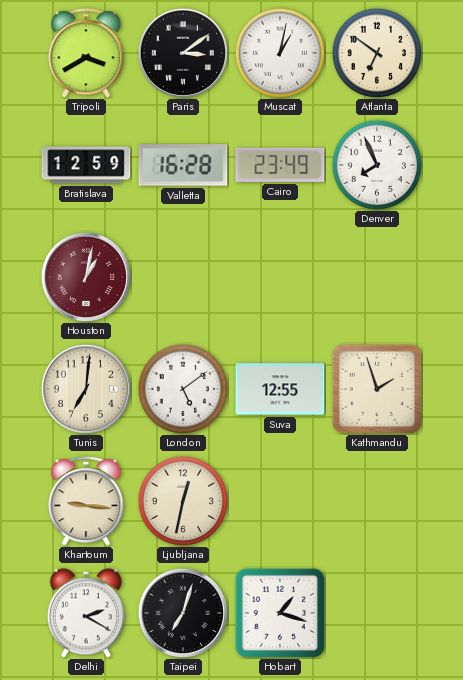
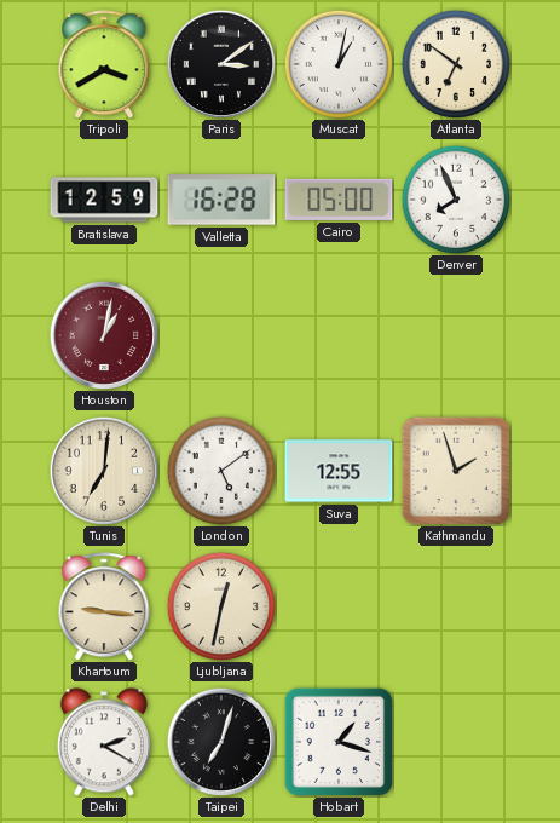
Cairo: 23:49 -> 05:00 (339, 200)
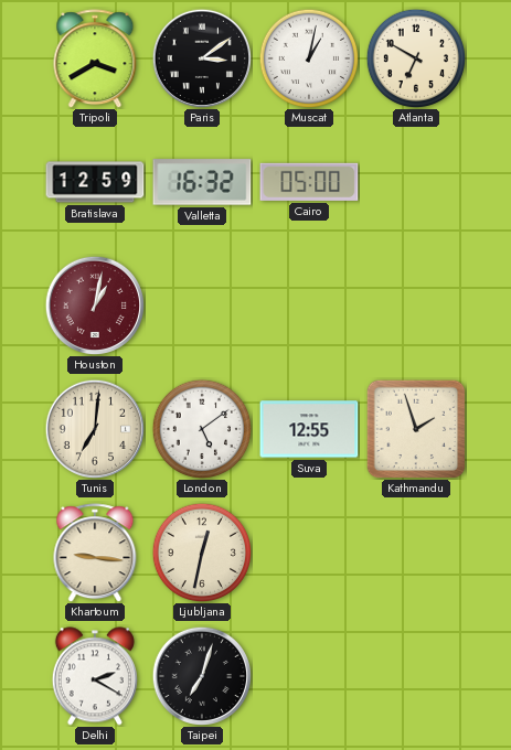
Atlanta: 6:51 -> 6:50 (415, 57)
Valletta: 16:28 -> 16:32 (202, 182)
Denver: 7:56 -> none (455, 198)
Hobart: 1:18 -> none (339, 742)
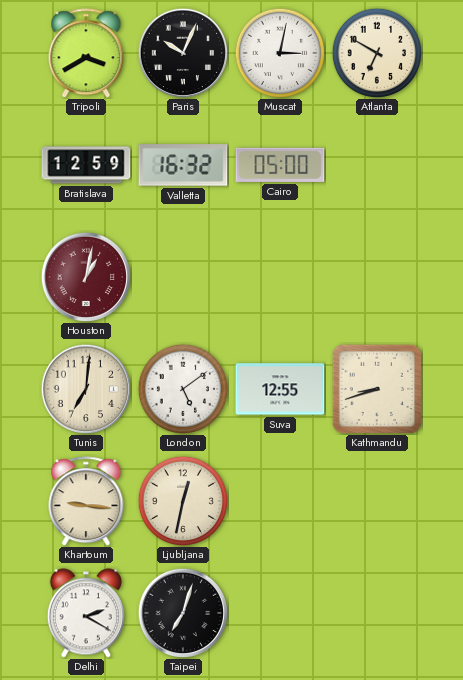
Paris: 3:09 -> 10:04 (182, 52)
Muscat: 1:02 -> 3:02 (279, 52)
Kathmandu: 1:57 -> 8:42 (377, 389)
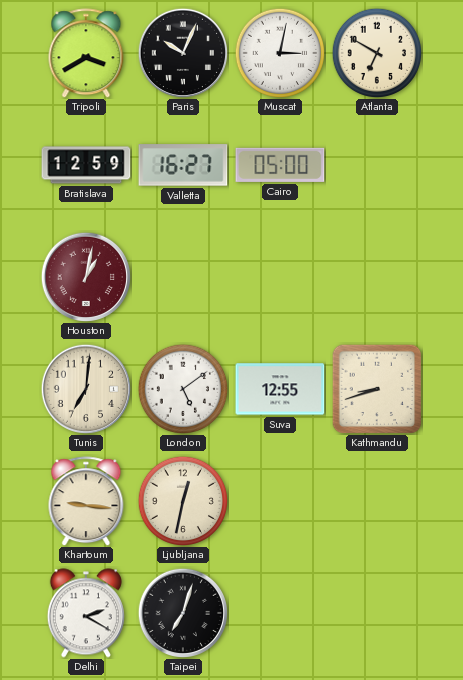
Valletta: 16:32 -> 16:27 (183, 165)
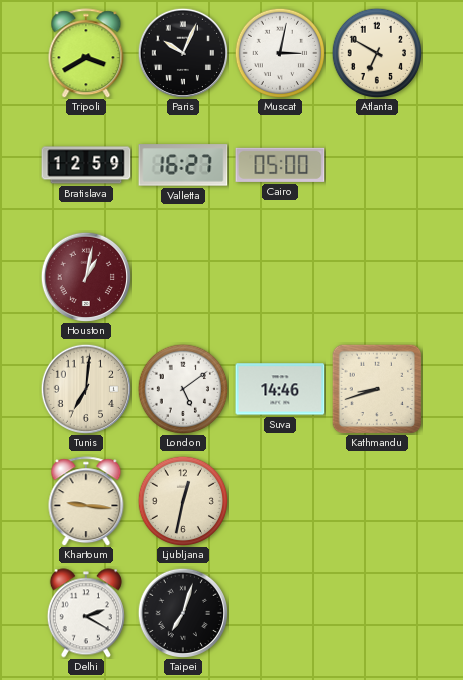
Suva: 12:55 -> 14:46 (280, 389)
